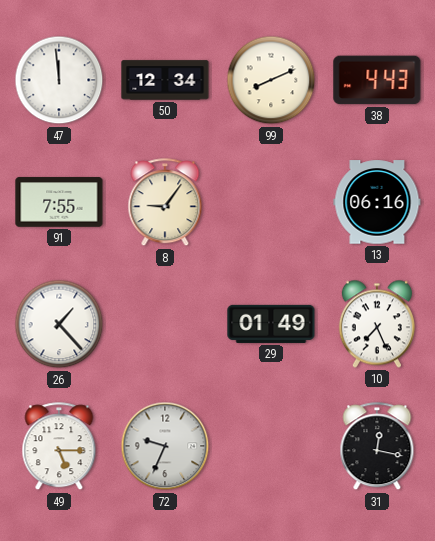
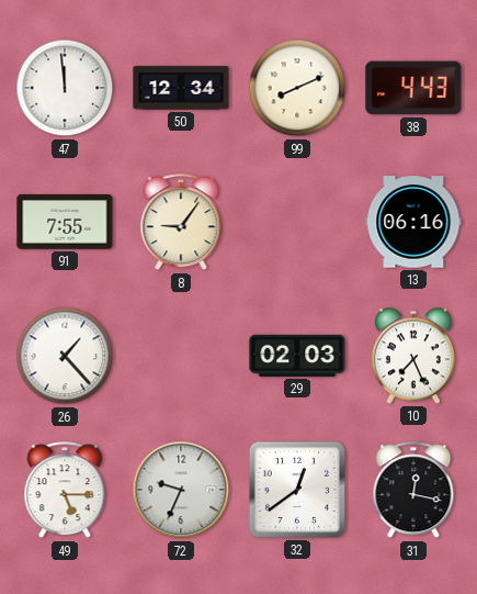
29: 01:49 -> 02:03 (297, 356)
32: none -> 12:39 (297, 490)
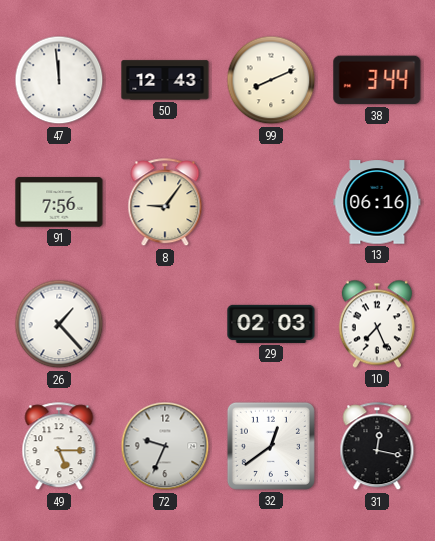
50: 12:34 -> 12:43 (165, 80)
38: 4:43 -> 3:44 (377, 80)
91: 7:55 -> 7:56 (59, 202)
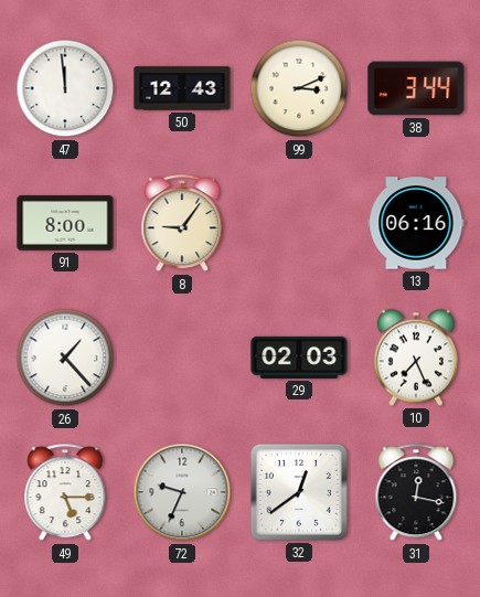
99: 8:11 -> 3:11 (299, 88)
91: 7:56 -> 8:00 (65, 223)
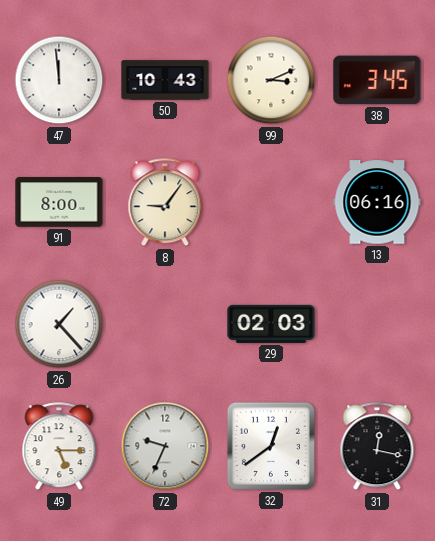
50: 12:43 -> 10:43 (165, 80)
38: 3:44 -> 3:45 (377, 80)
10: 7:26 -> none (416, 358)
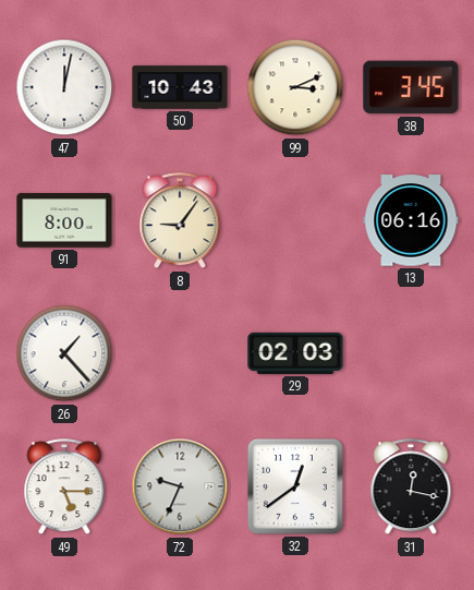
47: 11:59 -> 12:02 (64, 87)
